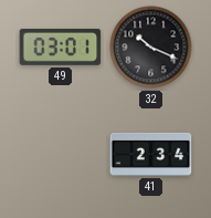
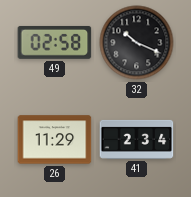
49: 03:01 -> 02:58 (55, 42)
26: none -> 11:29 (55, 140)
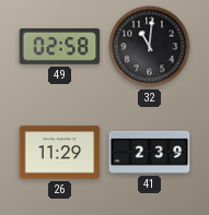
32: 10:19 -> 11:01 (150, 47)
41: 2:34 -> 2:39 (150, 152)
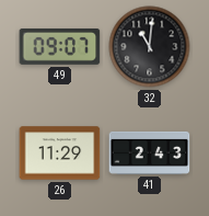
49: 02:58 -> 09:07 (60, 46)
41: 2:39 -> 2:43 (150, 152)
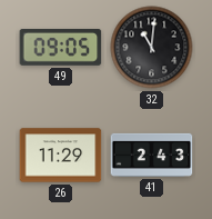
49: 09:07 -> 09:05 (61, 47)
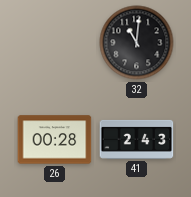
49: 09:05 -> none (61, 47)
26: 11:29 -> 00:28 (55, 140)
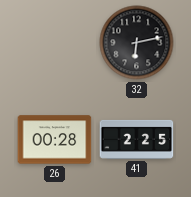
32: 11:01 -> 6:13 (137, 43)
41: 2:43 -> 2:25 (137, 139)
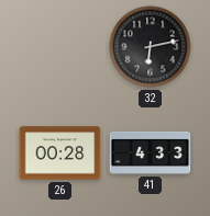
41: 2:25 -> 4:33 (151, 152)
